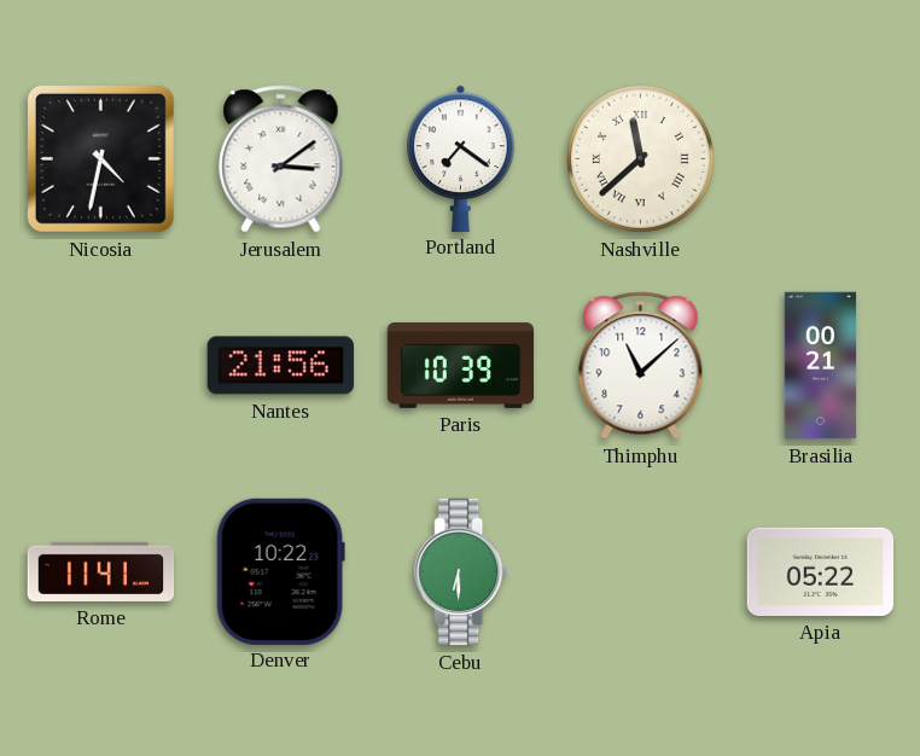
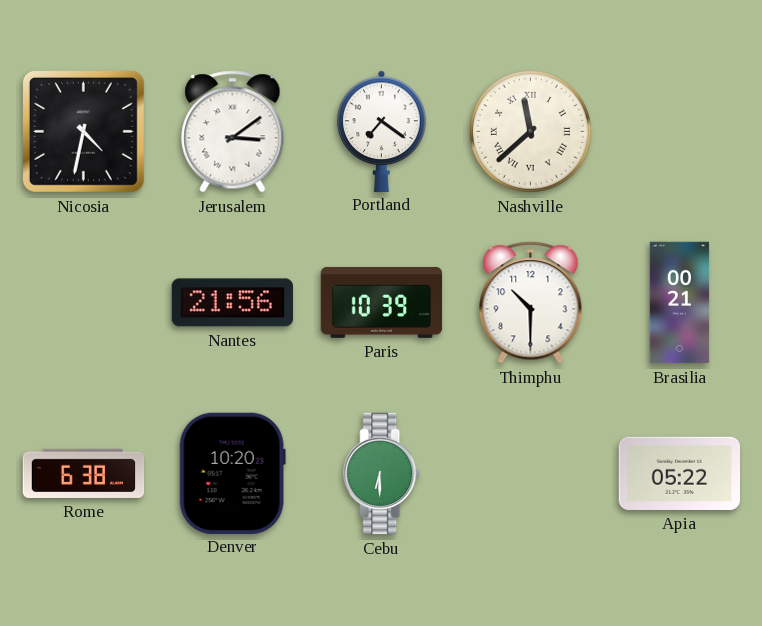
Thimphu: 11:08 -> 10:30 (531, 303)
Rome: 11:41 -> 6:38 (84, 473)
Denver: 10:22 -> 10:20 (232, 473)
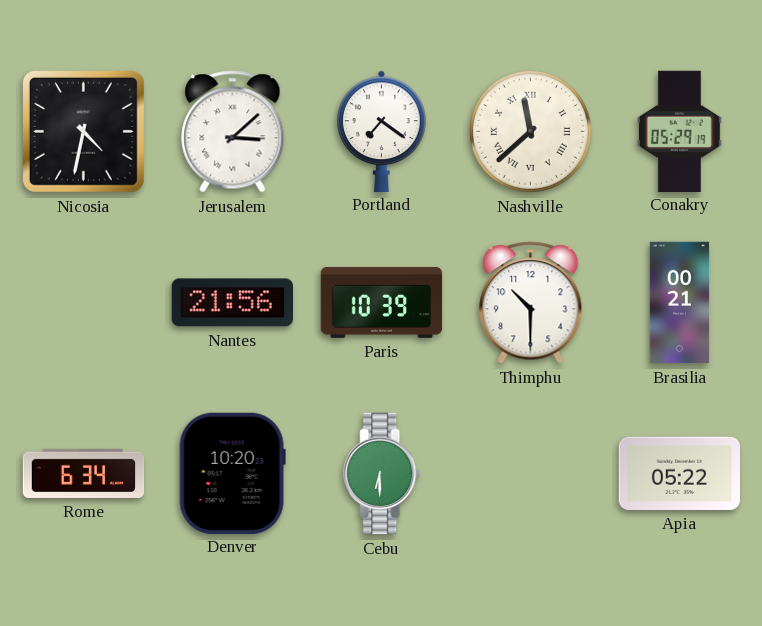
Jerusalem: 3:09 -> 3:08 (233, 132)
Conakry: none -> 05:29 (679, 131)
Rome: 6:38 -> 6:34 (84, 473)
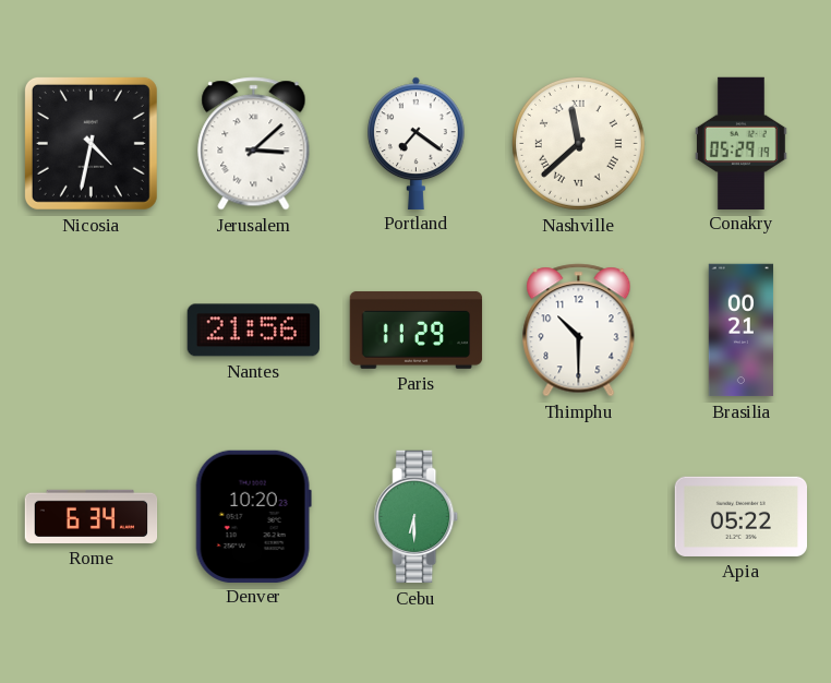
Paris: 10:39 -> 11:29 (417, 331)
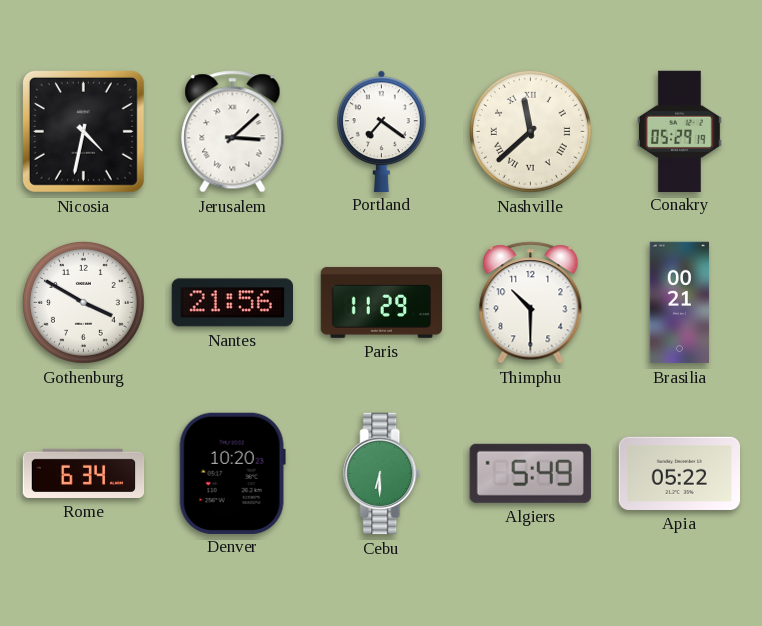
Gothenburg: none -> 3:50 (83, 302)
Algiers: none -> 5:49 (530, 473)
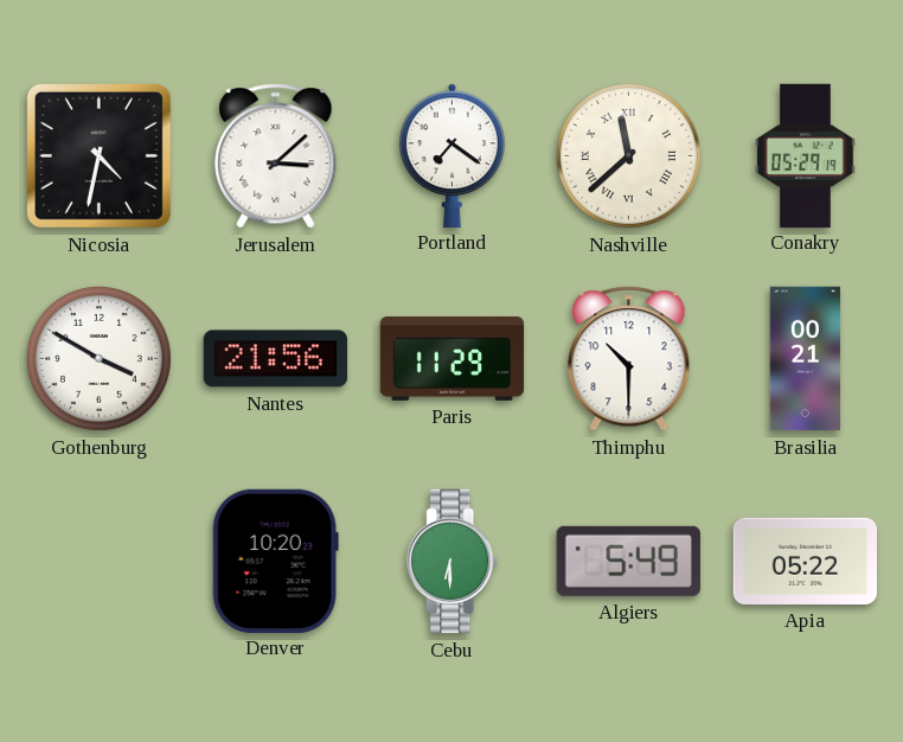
Rome: 6:34 -> none (84, 473)
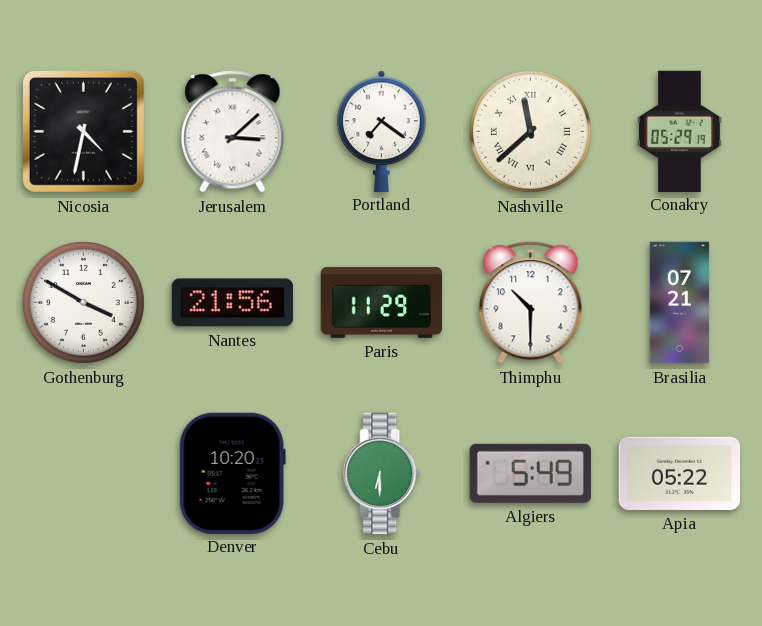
Brasilia: 00:21 -> 07:21 (680, 303)
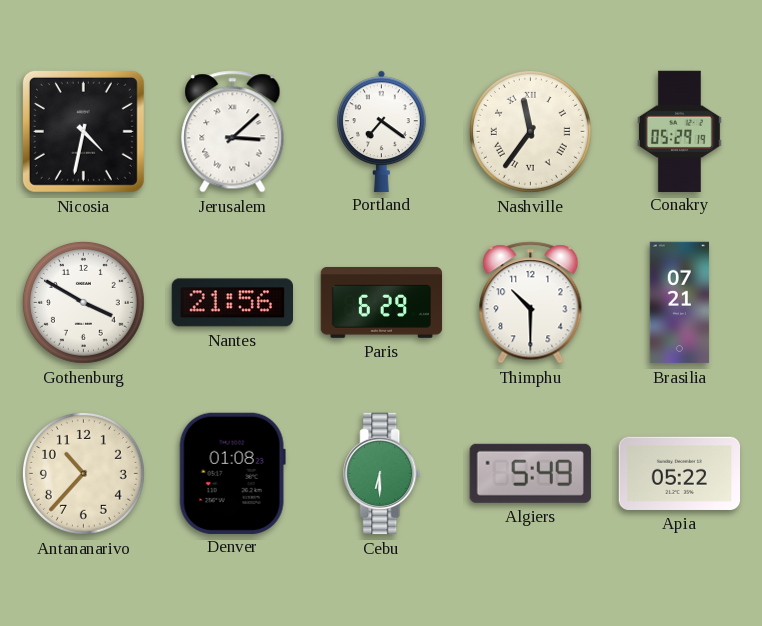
Nashville: 11:38 -> 11:36 (530, 131)
Paris: 11:29 -> 6:29 (382, 303)
Antananarivo: none -> 10:37 (83, 473)
Denver: 10:20 -> 01:08 (232, 473)
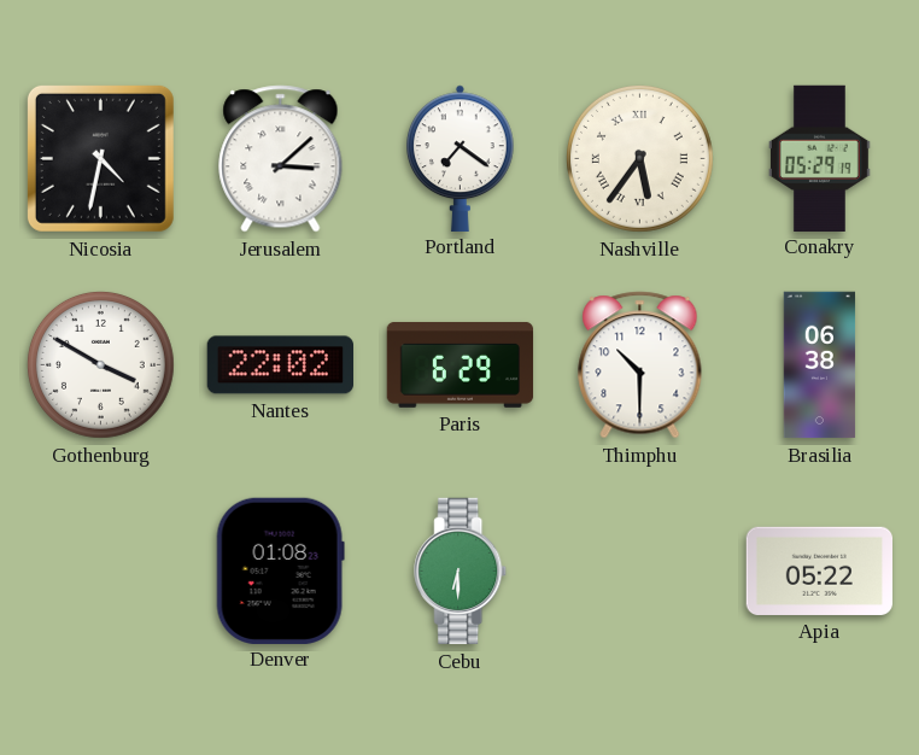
Nashville: 11:36 -> 5:36 (639, 158)
Nantes: 21:56 -> 22:02 (280, 365)
Brasilia: 07:21 -> 06:38 (820, 365)
Antananarivo: 10:37 -> none (83, 473)
Algiers: 5:49 -> none (530, 473)
